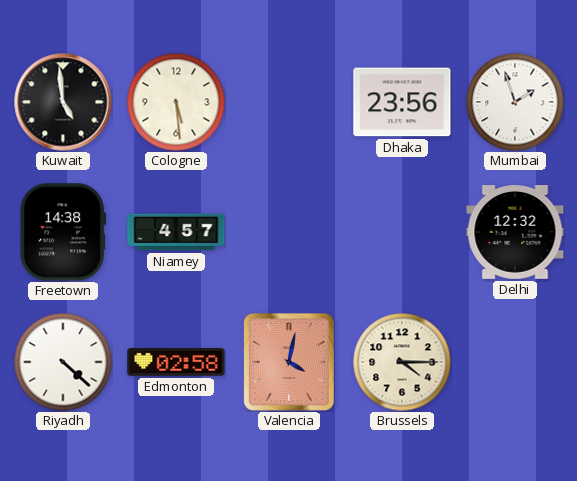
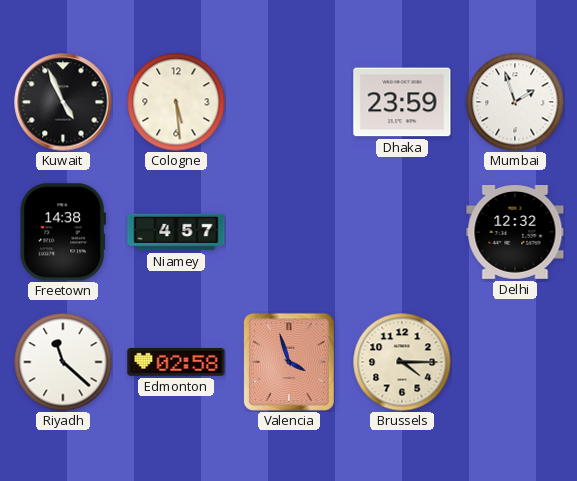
Kuwait: 4:59 -> 4:56 (63, 102)
Dhaka: 23:56 -> 23:59 (402, 102)
Riyadh: 4:22 -> 11:22 (63, 362)
Valencia: 4:02 -> 3:57 (289, 362)
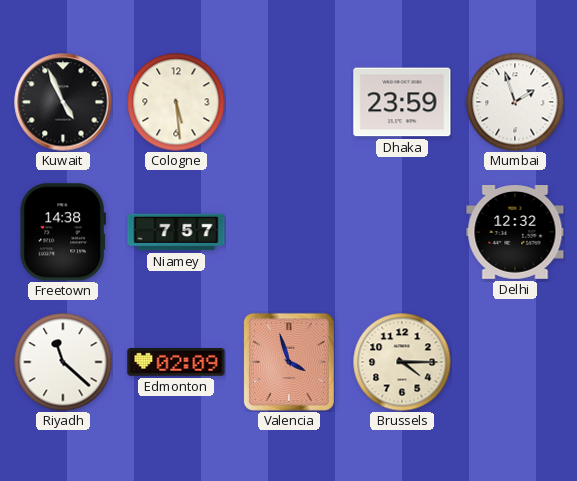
Niamey: 4:57 -> 7:57 (176, 232)
Edmonton: 02:58 -> 02:09 (176, 362)
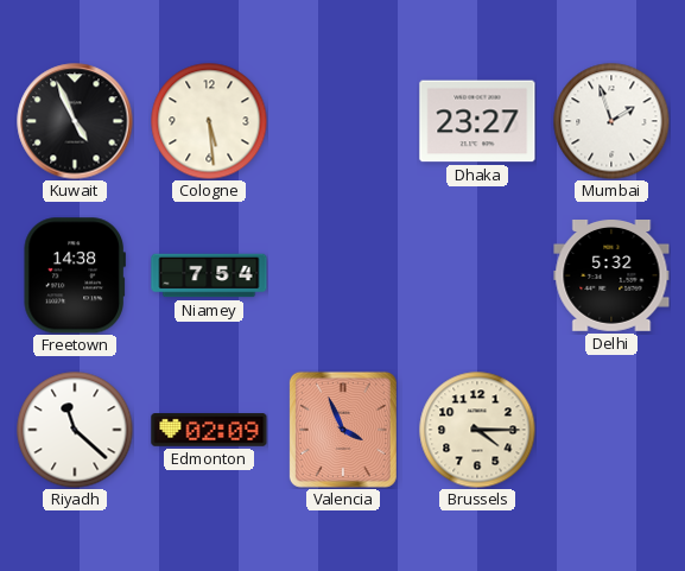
Dhaka: 23:59 -> 23:27 (477, 121)
Niamey: 7:57 -> 7:54 (209, 275)
Delhi: 12:32 -> 5:32 (611, 277)
Valencia: 3:57 -> 3:56 (343, 430)
